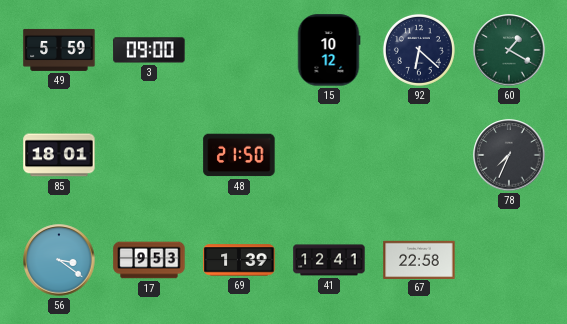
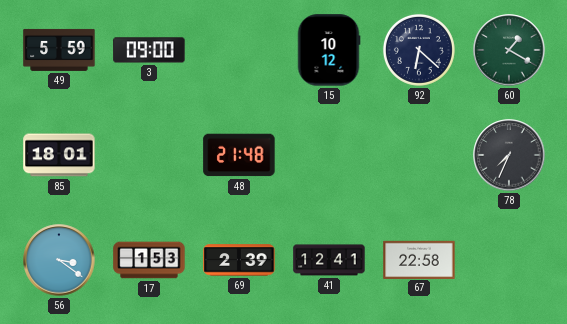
48: 21:50 -> 21:48 (239, 155)
17: 9:53 -> 1:53 (149, 260)
69: 1:39 -> 2:39 (239, 260)
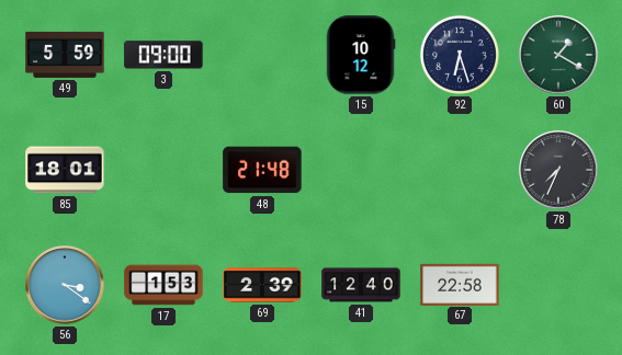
92: 6:22 -> 6:27 (460, 55)
41: 12:41 -> 12:40 (361, 285)
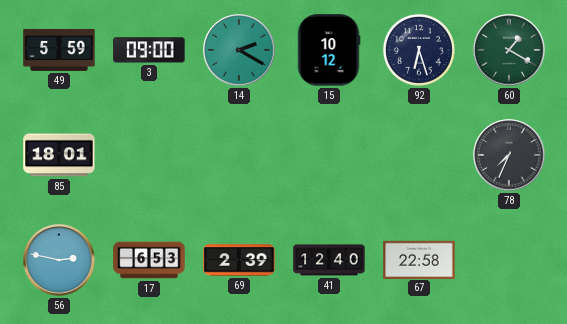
14: none -> 2:20 (239, 50)
48: 21:48 -> none (262, 170)
56: 3:21 -> 2:47 (59, 260)
17: 1:53 -> 6:53 (149, 260)
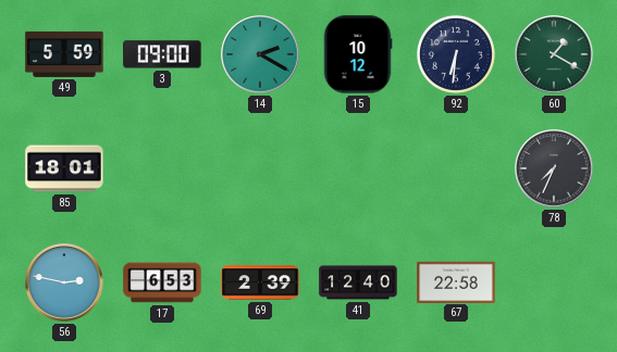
92: 6:27 -> 6:31 (456, 54)
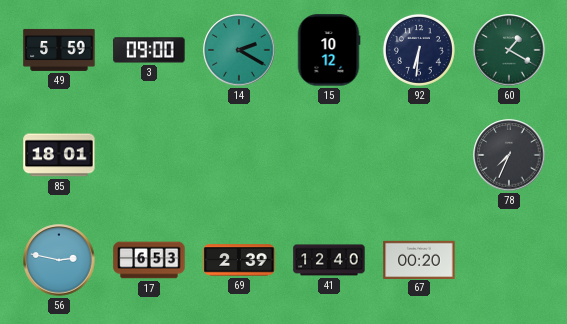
67: 22:58 -> 00:20 (419, 259)
